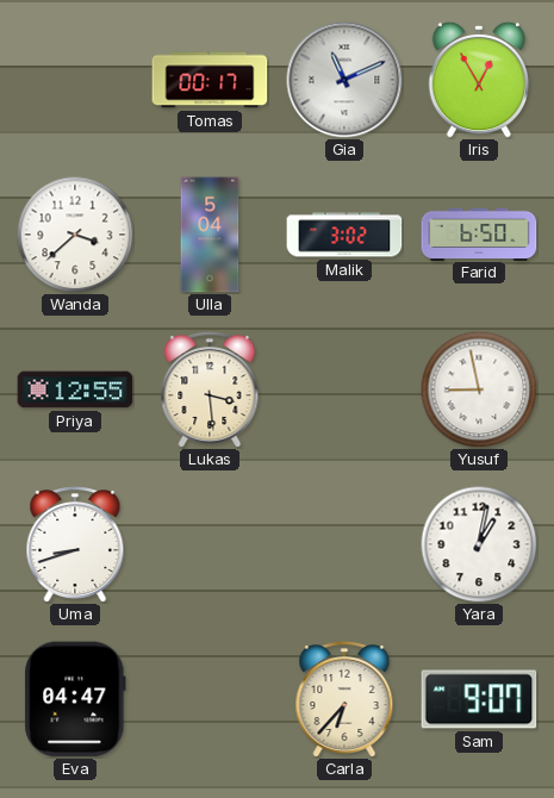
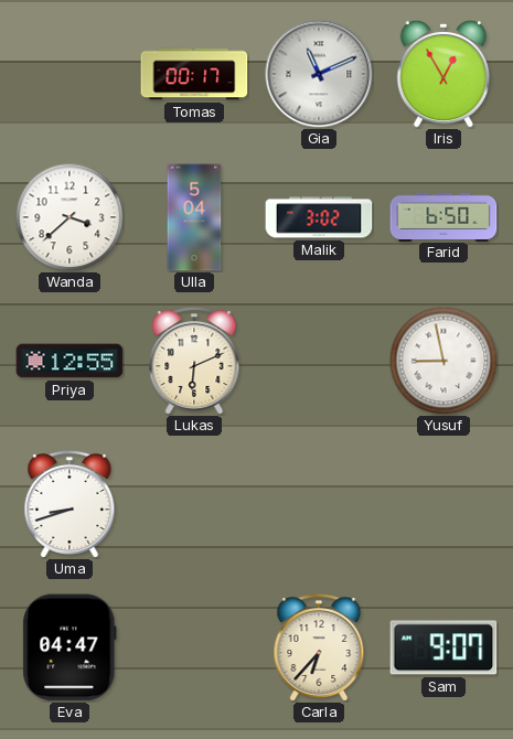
Lukas: 3:29 -> 6:11 (194, 362)
Yara: 1:02 -> none (479, 544)
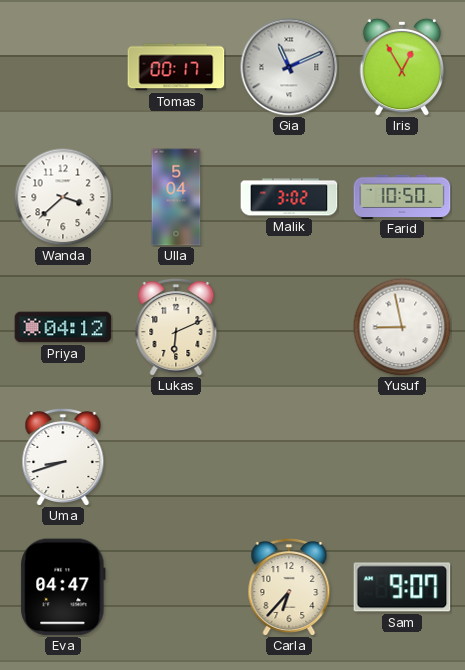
Farid: 6:50 -> 10:50 (402, 196)
Priya: 12:55 -> 04:12 (63, 327)
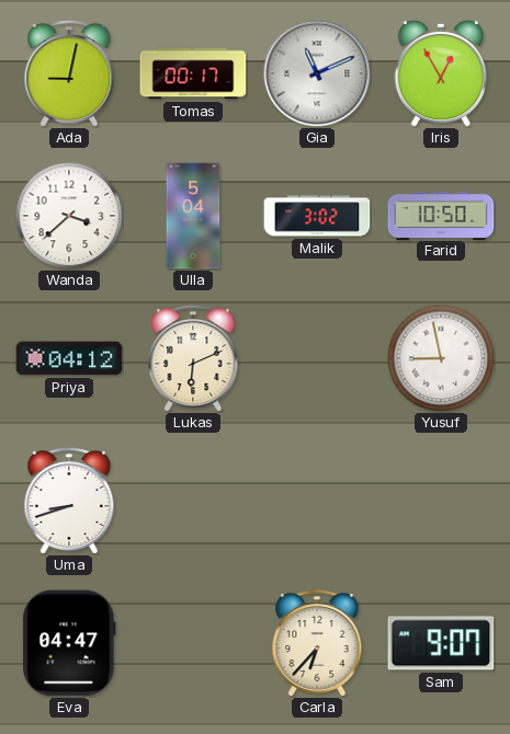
Ada: none -> 9:02 (69, 74)
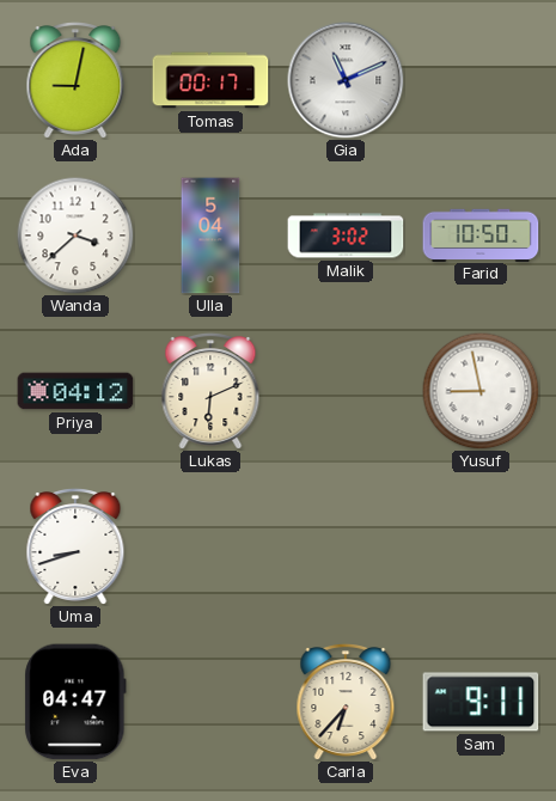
Iris: 12:55 -> none (441, 73)
Sam: 9:07 -> 9:11 (481, 702)
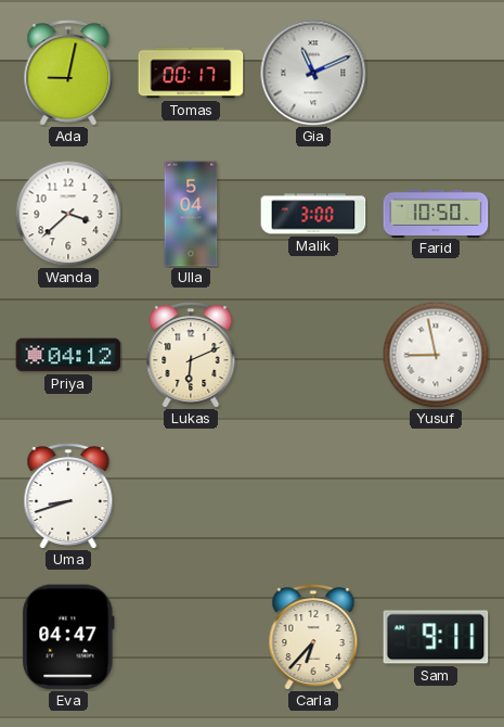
Malik: 3:02 -> 3:00 (313, 214)
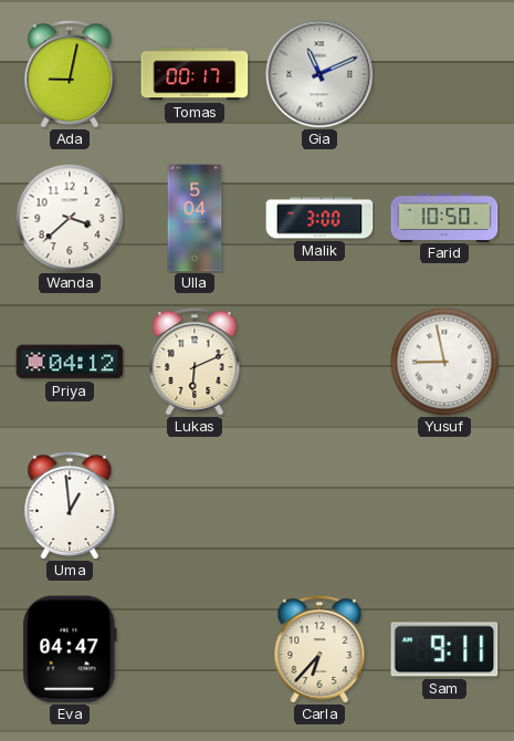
Uma: 8:42 -> 12:59 (70, 507)
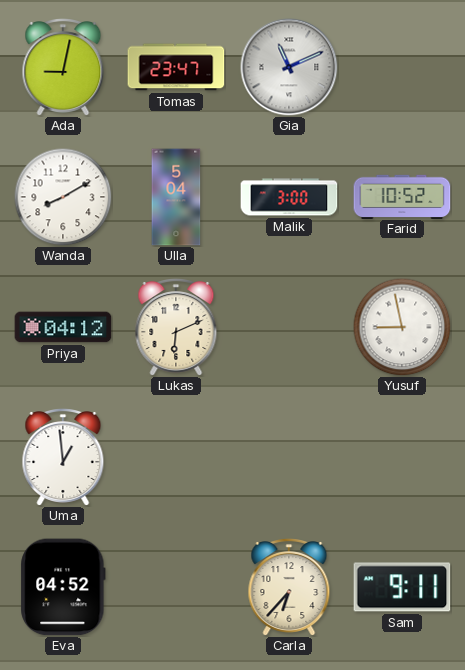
Tomas: 00:17 -> 23:47 (176, 67)
Wanda: 3:38 -> 8:10 (63, 197)
Farid: 10:50 -> 10:52 (402, 196)
Eva: 04:47 -> 04:52 (63, 587)
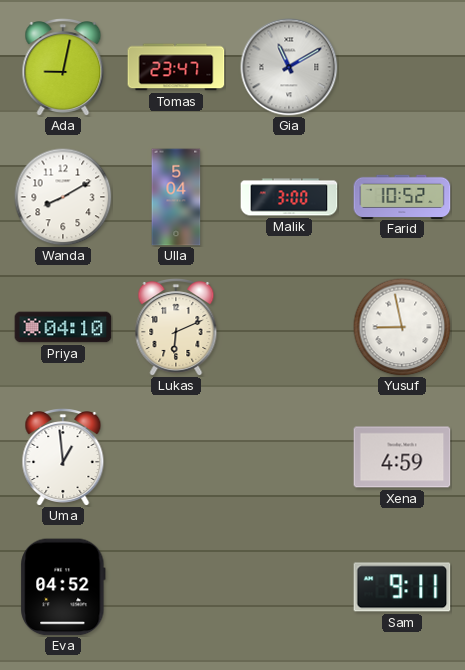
Gia: 11:11 -> 11:10 (289, 67)
Priya: 04:12 -> 04:10 (63, 327)
Xena: none -> 4:59 (402, 457)
Carla: 6:37 -> none (289, 588)
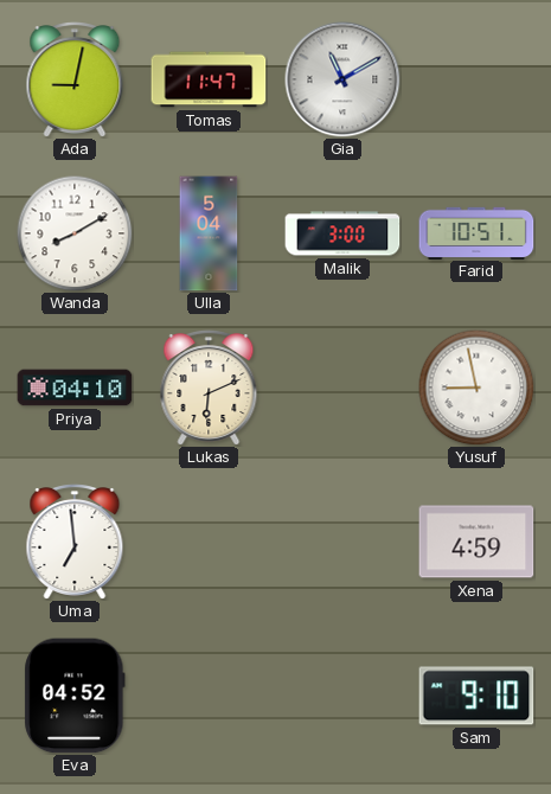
Tomas: 23:47 -> 11:47 (209, 79)
Farid: 10:52 -> 10:51 (476, 232)
Uma: 12:59 -> 6:59 (75, 543)
Sam: 9:11 -> 9:10 (476, 696)
